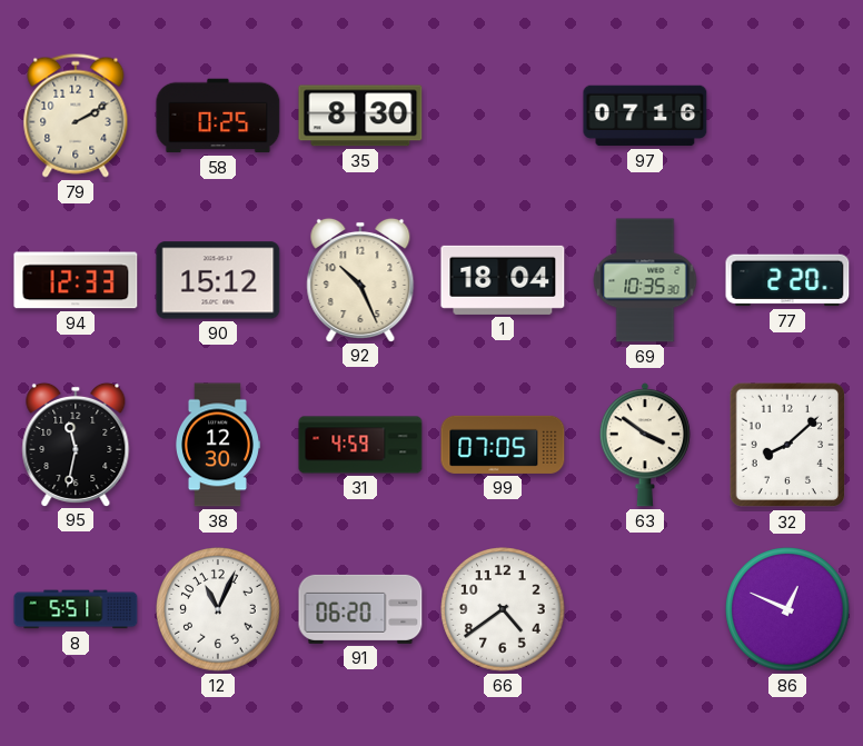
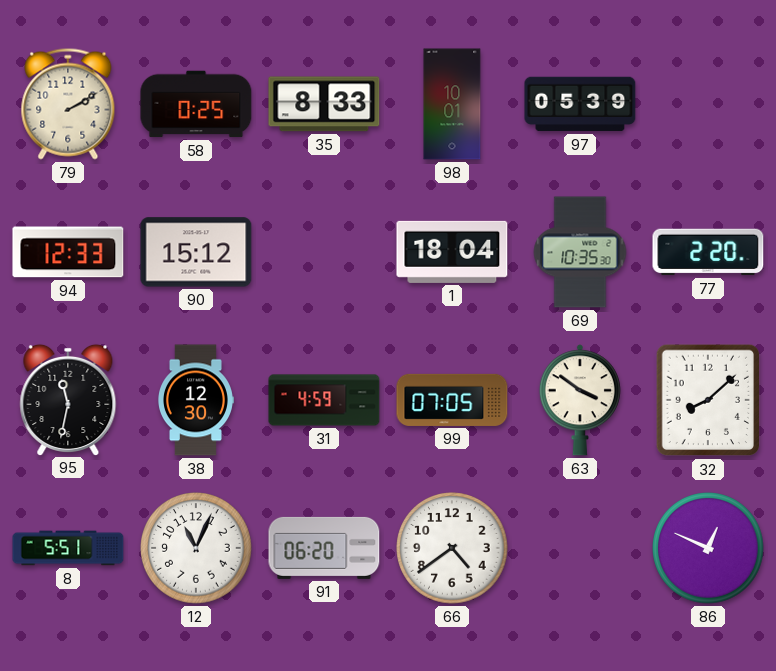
35: 8:30 -> 8:33 (324, 104)
98: none -> 10:01 (452, 104)
97: 07:16 -> 05:39 (580, 104)
92: 10:26 -> none (360, 279)
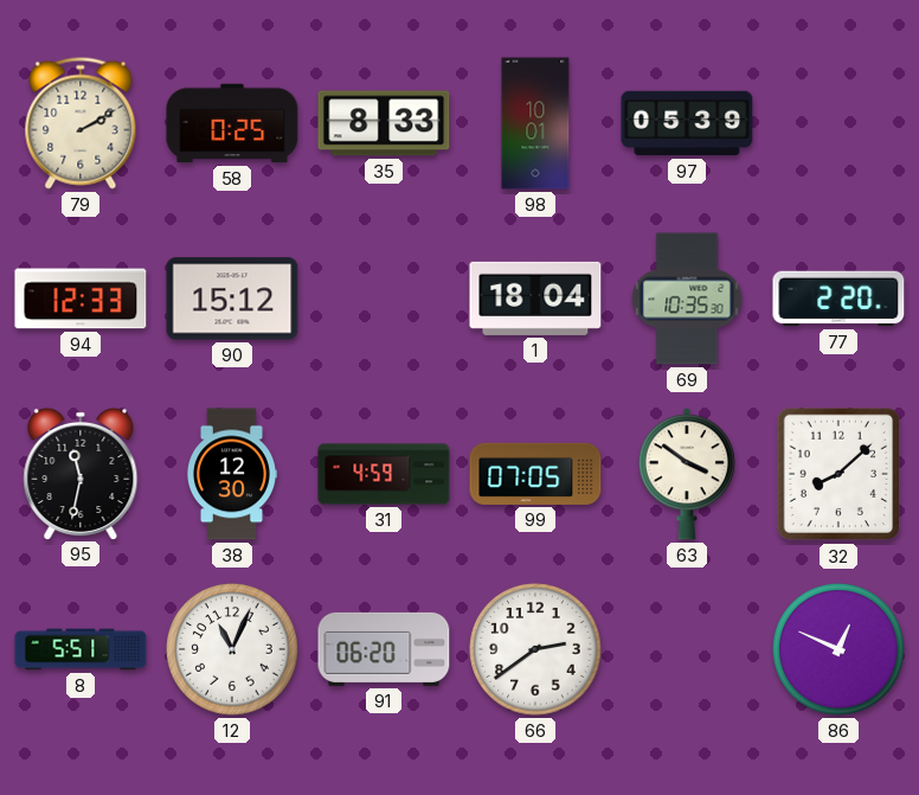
66: 4:39 -> 2:39 (535, 649)
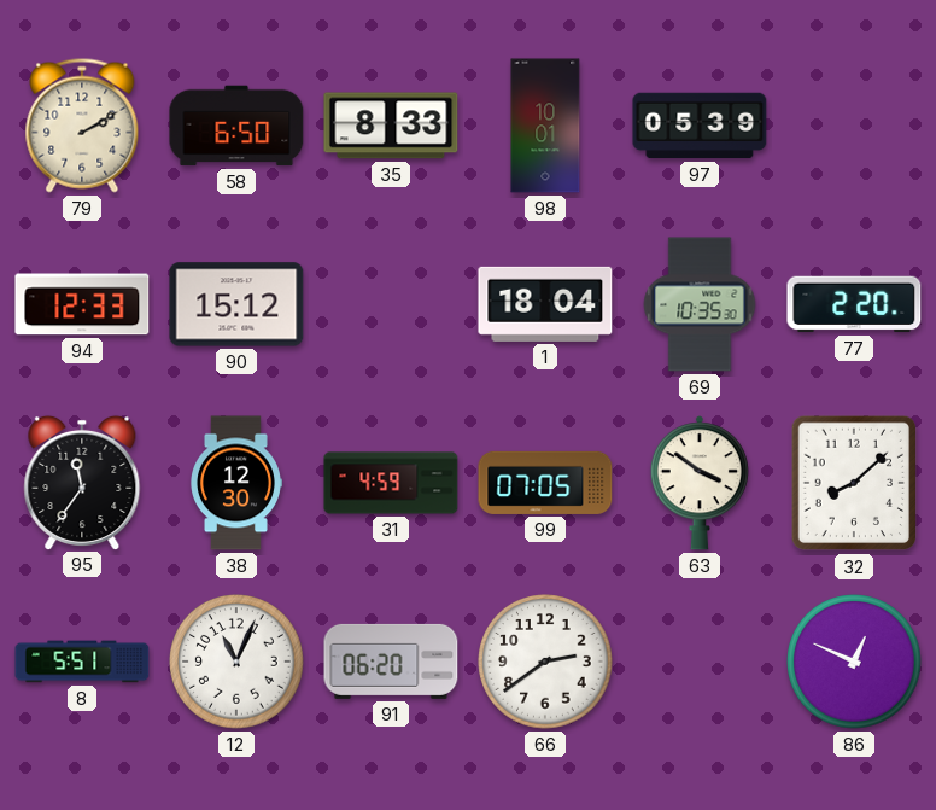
58: 0:25 -> 6:50 (236, 126)
95: 11:32 -> 11:36 (82, 482)
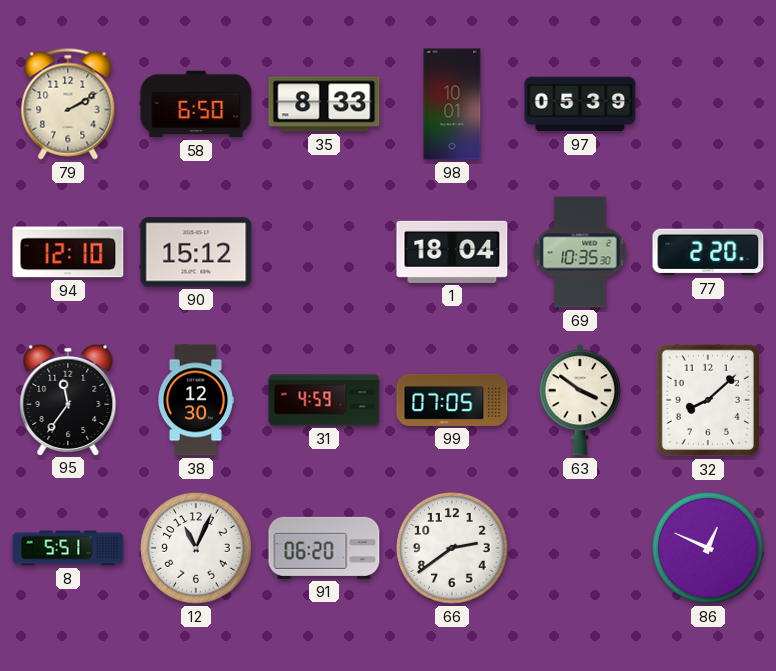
94: 12:33 -> 12:10 (68, 252)
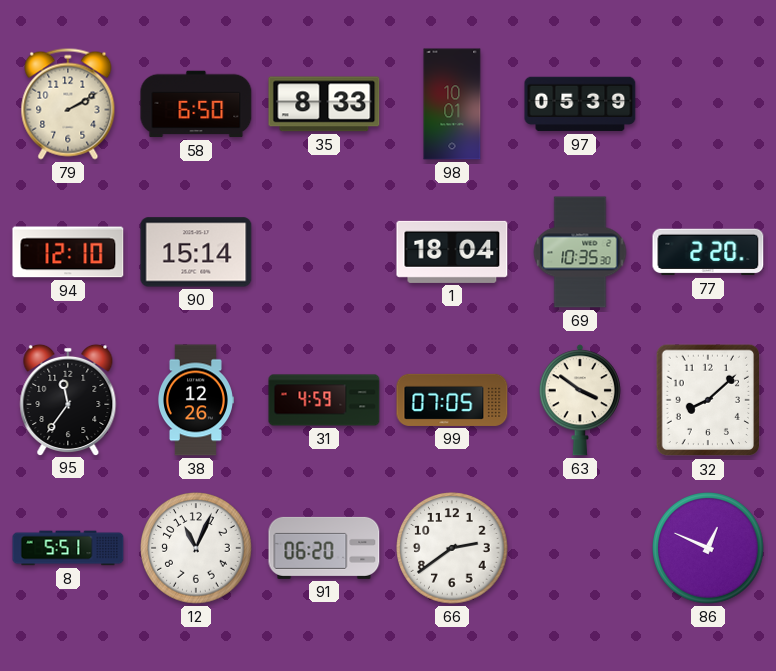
90: 15:12 -> 15:14 (196, 252)
38: 12:30 -> 12:26 (196, 400)
